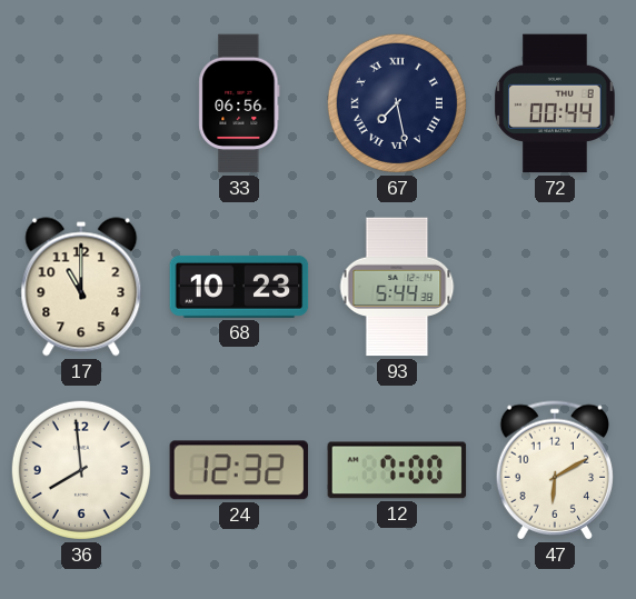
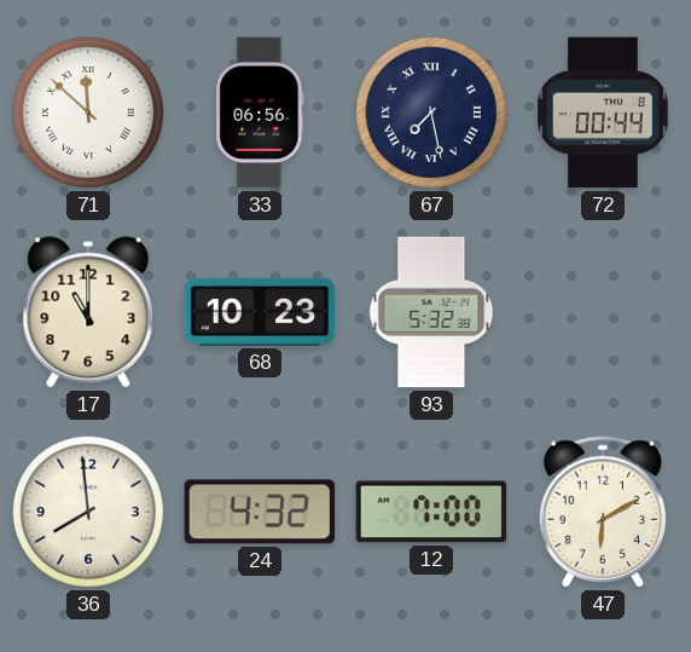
71: none -> 11:52 (88, 112)
93: 5:44 -> 5:32 (431, 312)
24: 12:32 -> 4:32 (260, 512)
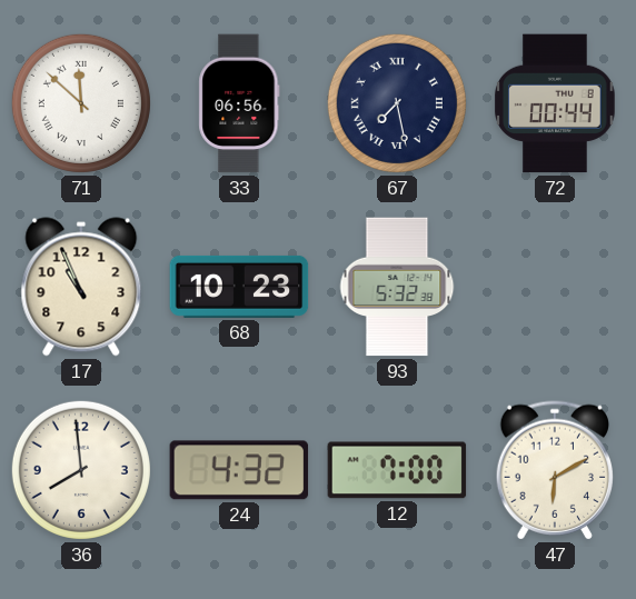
17: 11:00 -> 10:56 (81, 287)
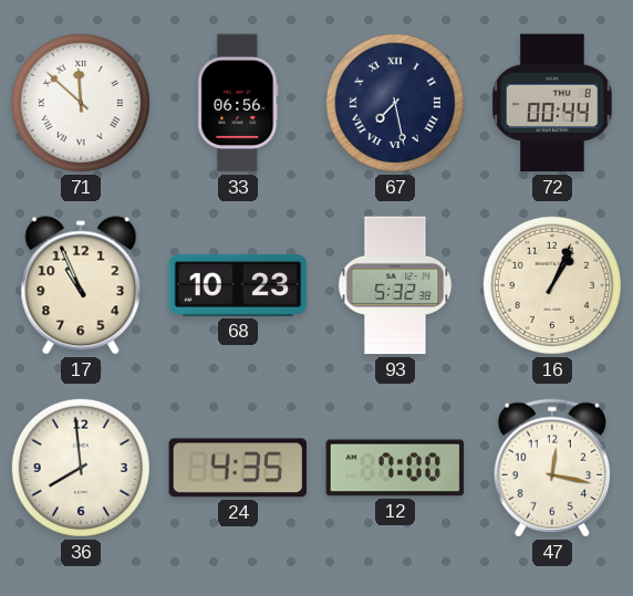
16: none -> 1:04 (552, 285)
24: 4:32 -> 4:35 (238, 468)
47: 6:10 -> 12:17 (551, 468)
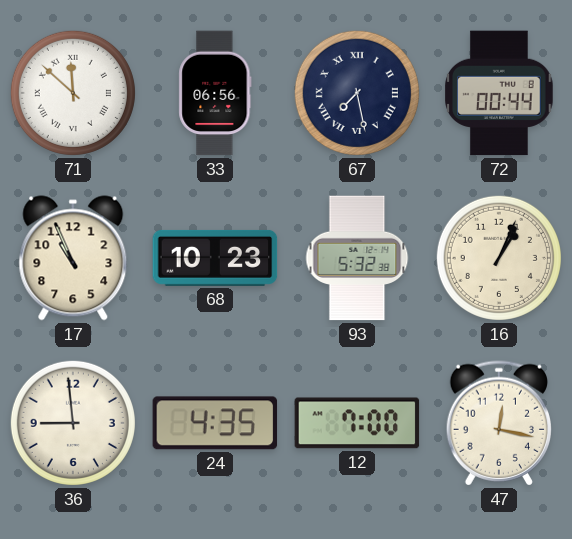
36: 7:59 -> 8:59 (73, 423)
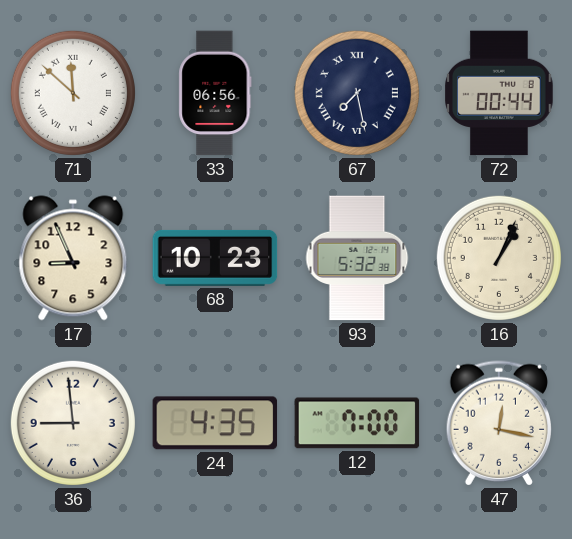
17: 10:56 -> 8:56 (73, 258)
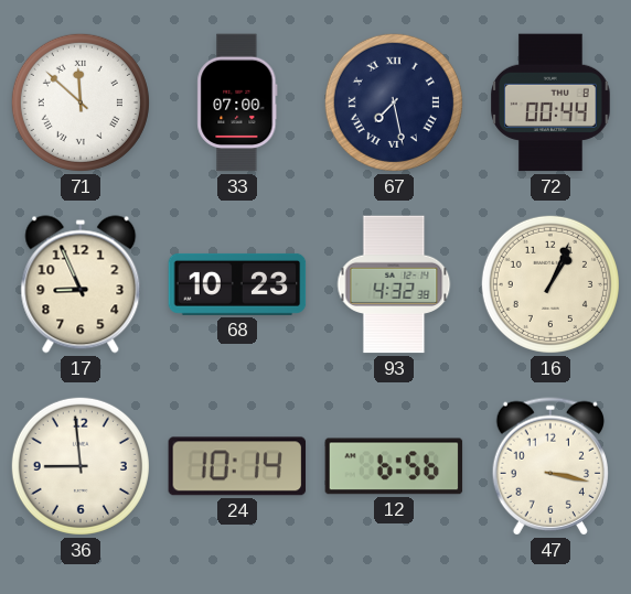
33: 06:56 -> 07:00 (237, 102)
93: 5:32 -> 4:32 (394, 284)
24: 4:35 -> 10:14 (237, 466)
12: 7:00 -> 6:56 (394, 466)
47: 12:17 -> 3:17 (549, 466)
